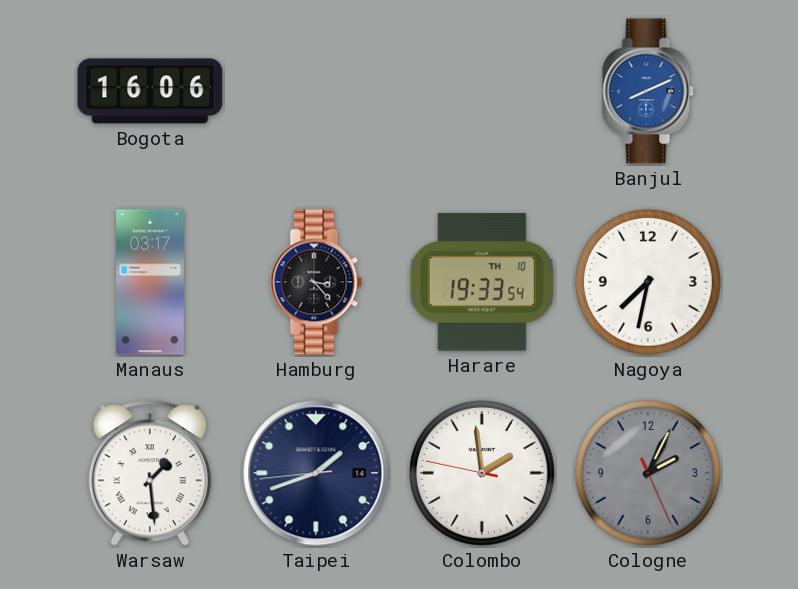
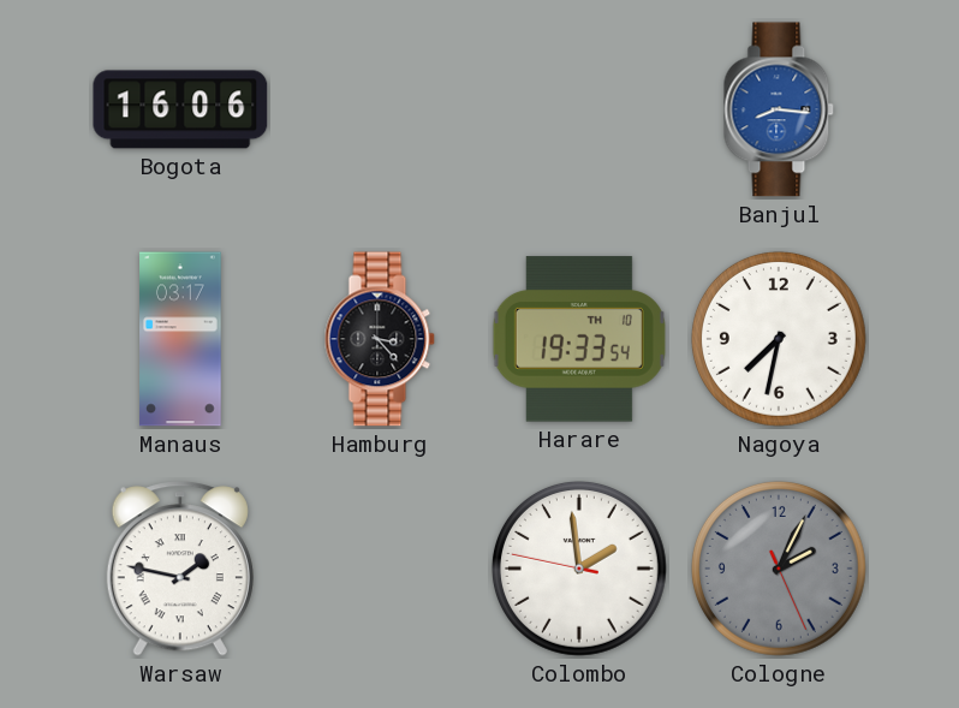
Banjul: 8:11 -> 8:16 (779, 109)
Warsaw: 1:29 -> 1:47 (180, 569)
Taipei: 1:41 -> none (316, 473)
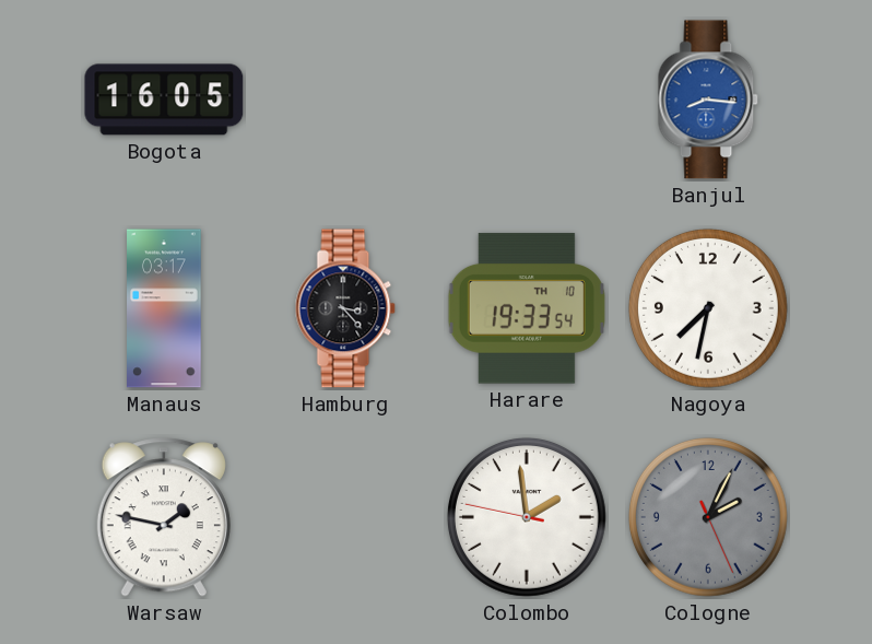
Bogota: 16:06 -> 16:05 (164, 99)
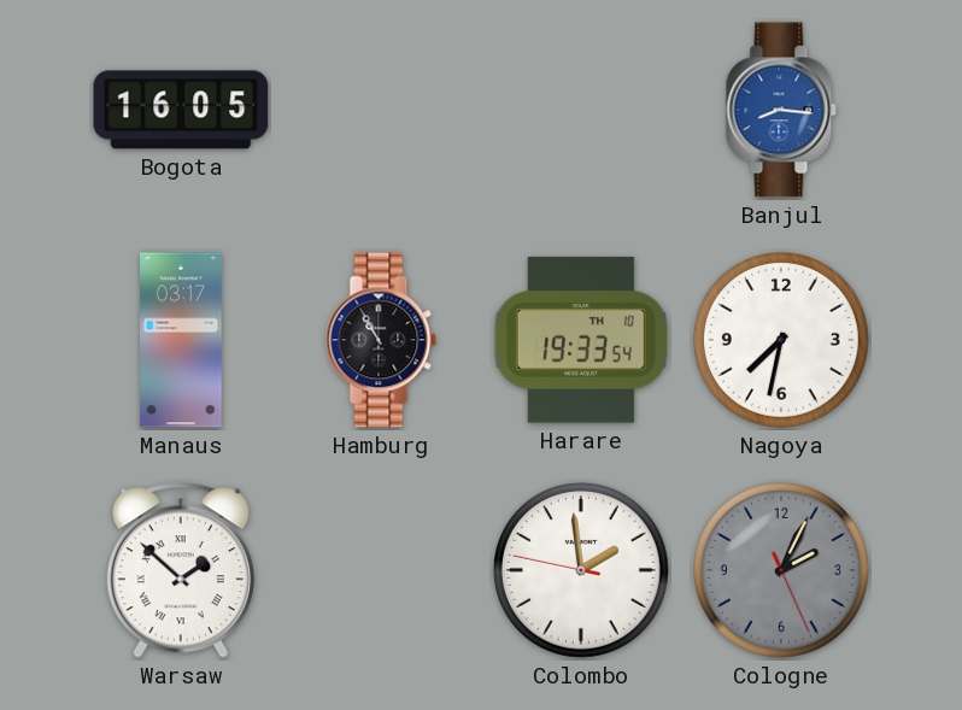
Hamburg: 3:23 -> 10:55 (381, 340)
Warsaw: 1:47 -> 1:52 (181, 570)
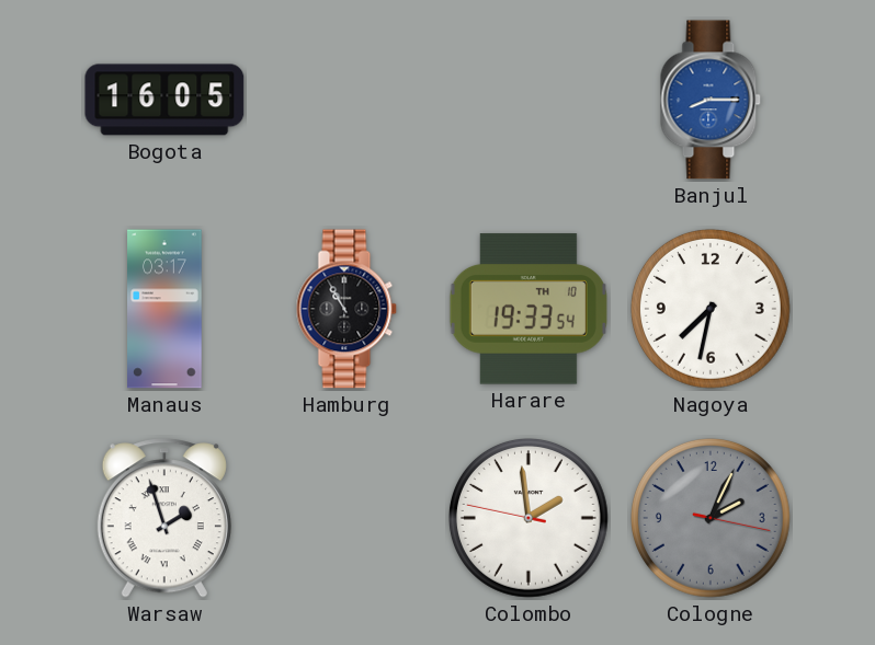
Banjul: 8:16 -> 8:15 (711, 100)
Warsaw: 1:52 -> 1:57 (164, 518)
Cologne: 2:04:26 -> 2:04:17 (711, 518)
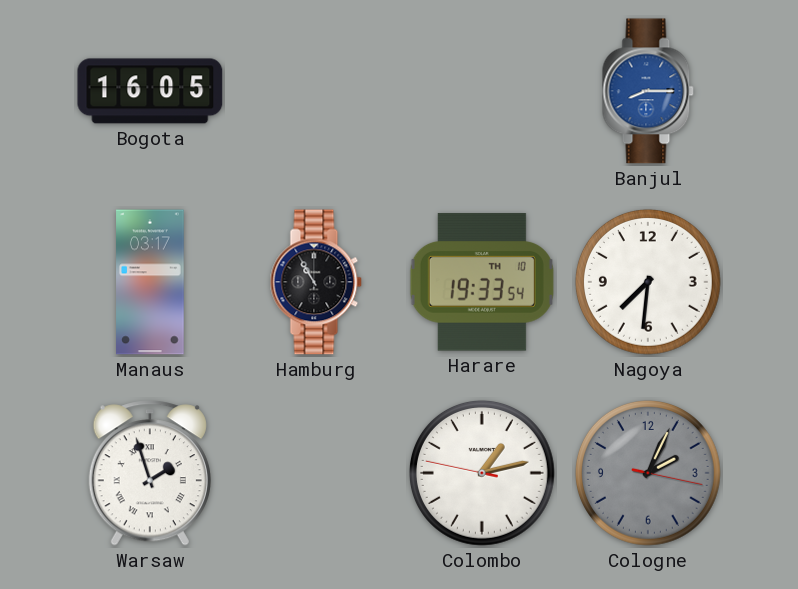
Nagoya: 7:32 -> 7:31 (648, 282)
Colombo: 1:58 -> 1:12 (482, 473)
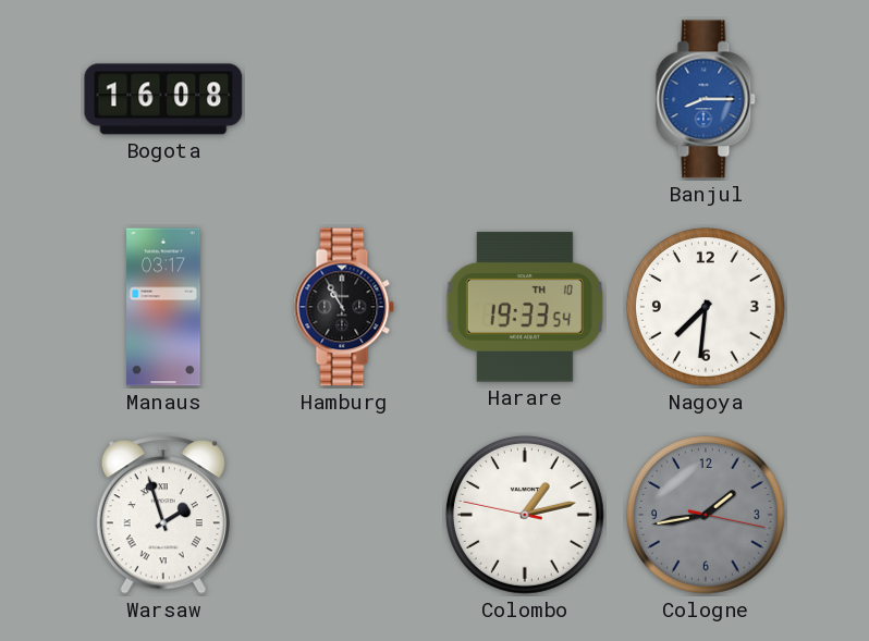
Bogota: 16:05 -> 16:08 (163, 99)
Cologne: 2:04 -> 1:43 (706, 515)
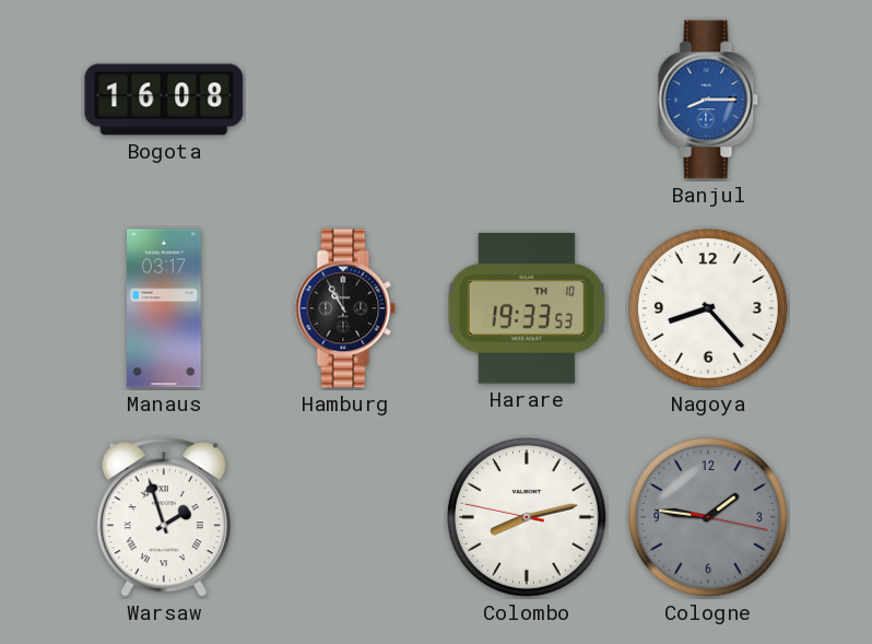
Harare: 19:33:54 -> 19:33:53 (527, 308)
Nagoya: 7:31 -> 8:23 (708, 308)
Colombo: 1:12 -> 8:12 (527, 517)
Cologne: 1:43 -> 1:46 (708, 517)
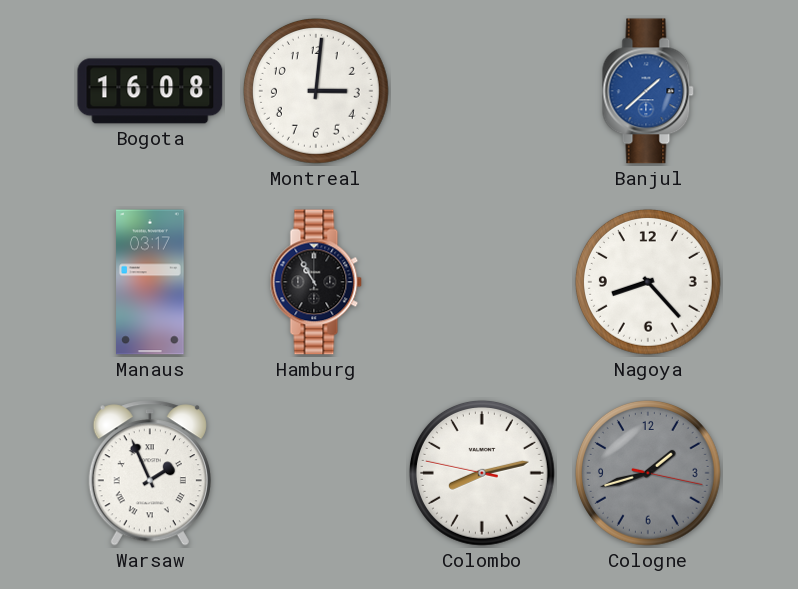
Montreal: none -> 3:01 (316, 91)
Banjul: 8:15 -> 1:38 (648, 91)
Harare: 19:33 -> none (527, 308)
Warsaw: 1:57 -> 1:56 (150, 473)
Cologne: 1:46 -> 1:42 (648, 473)
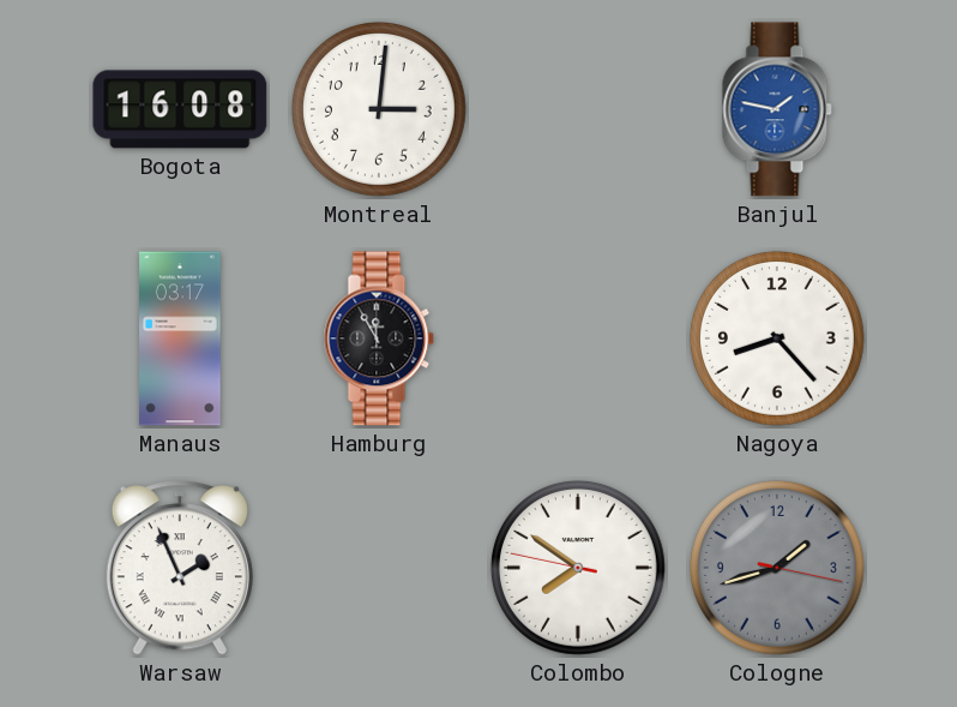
Banjul: 1:38 -> 1:47 (777, 109)
Hamburg: 10:55 -> 11:55 (379, 338)
Colombo: 8:12 -> 7:50 (578, 568)
